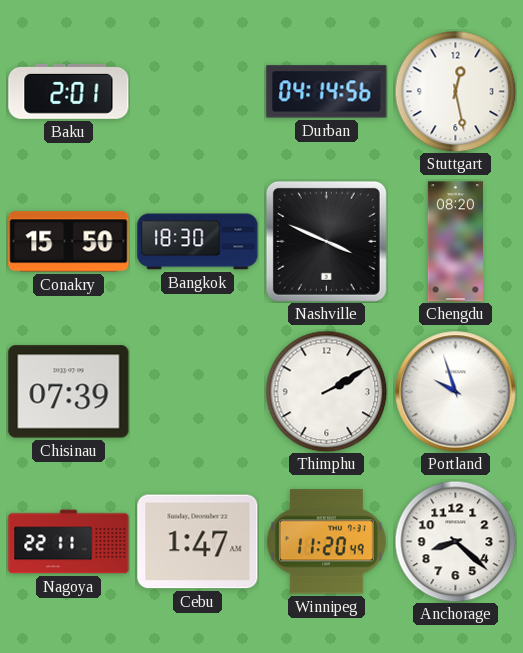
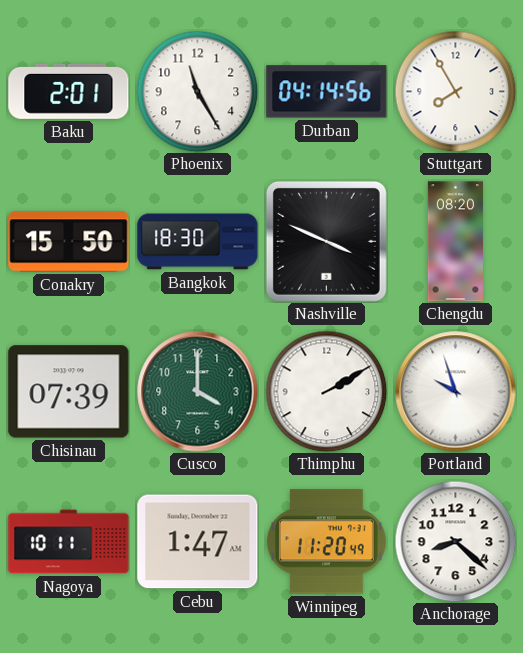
Phoenix: none -> 11:25 (197, 91)
Stuttgart: 12:28 -> 7:55 (455, 91)
Cusco: none -> 4:00 (198, 392)
Nagoya: 22:11 -> 10:11 (69, 542)
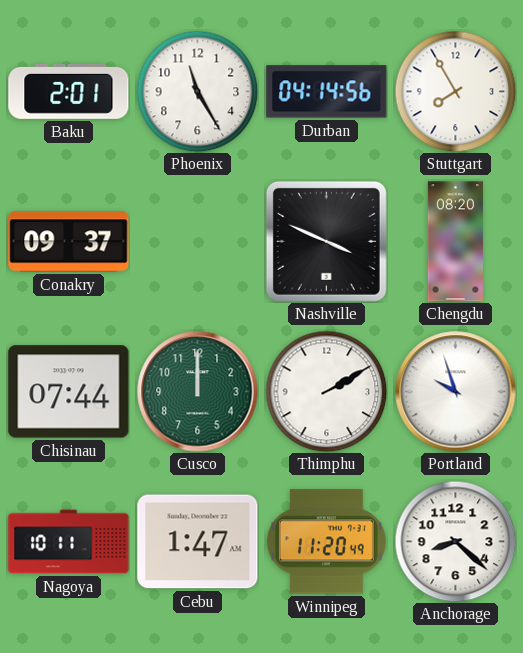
Conakry: 15:50 -> 09:37 (69, 242)
Bangkok: 18:30 -> none (198, 242)
Chisinau: 07:39 -> 07:44 (69, 392)
Cusco: 4:00 -> 12:00 (198, 392)
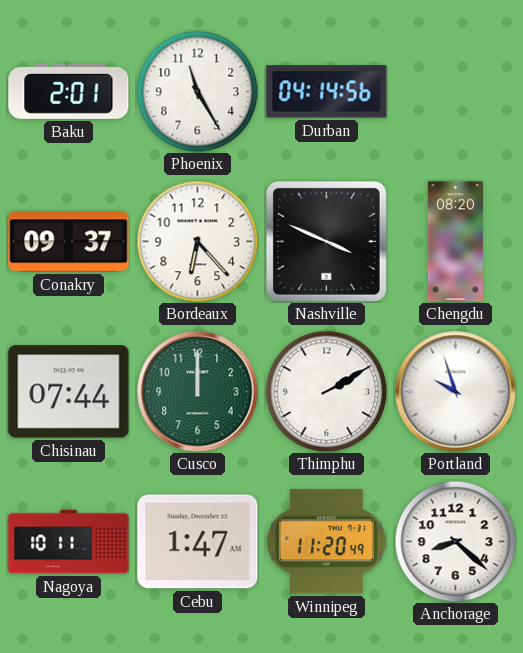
Stuttgart: 7:55 -> none (455, 91)
Bordeaux: none -> 6:23 (197, 241)
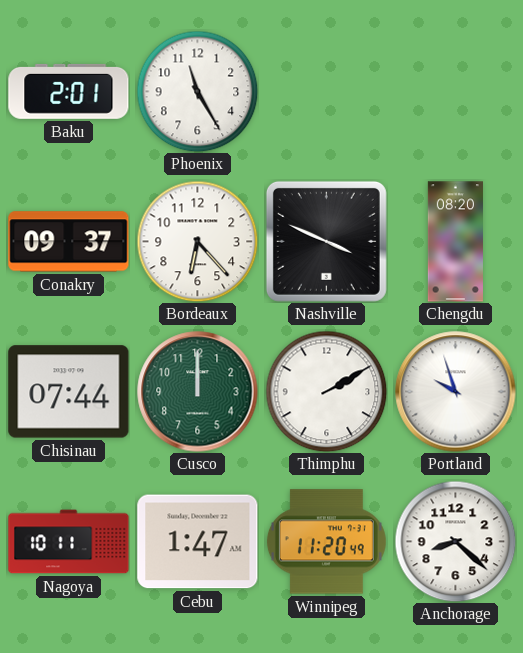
Durban: 04:14 -> none (327, 92)
